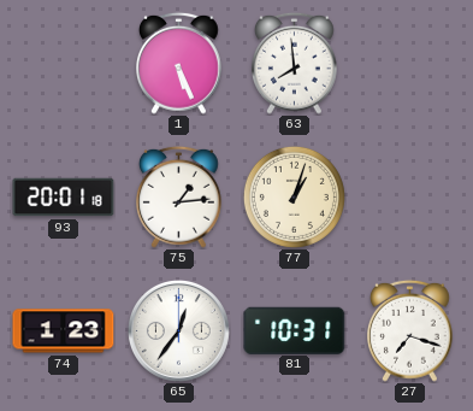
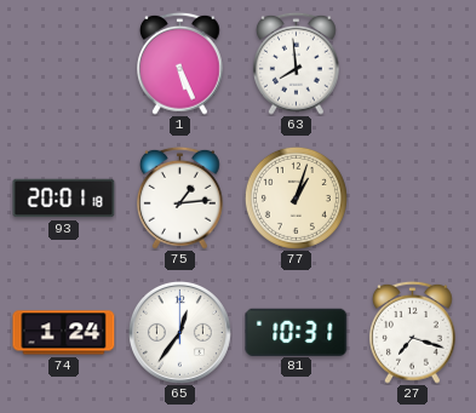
74: 1:23 -> 1:24 (64, 333)
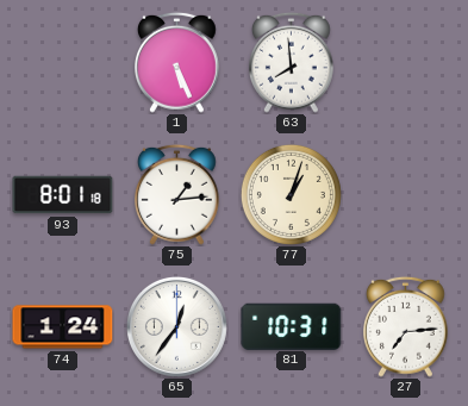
93: 20:01 -> 8:01 (63, 195)
27: 7:18 -> 7:14 (406, 326)
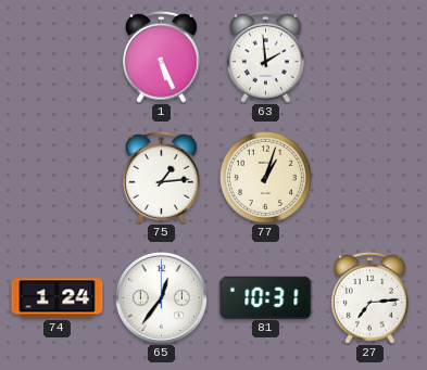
63: 7:59 -> 1:59 (266, 56)
93: 8:01 -> none (63, 195)
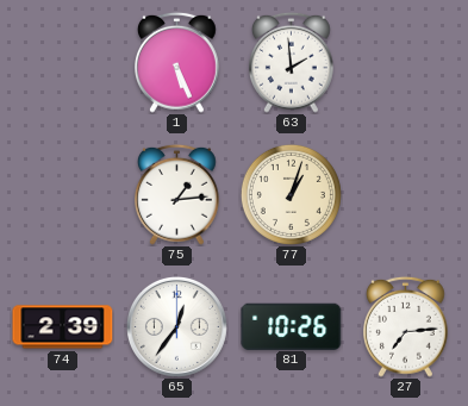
74: 1:24 -> 2:39 (63, 327)
81: 10:31 -> 10:26 (292, 326)
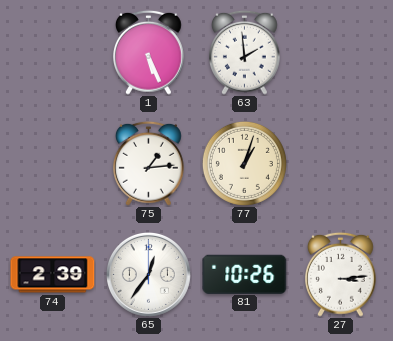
27: 7:14 -> 3:14 (341, 274)
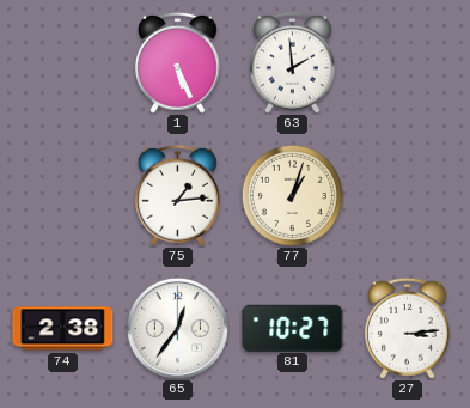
74: 2:39 -> 2:38 (63, 329)
81: 10:26 -> 10:27 (293, 328)
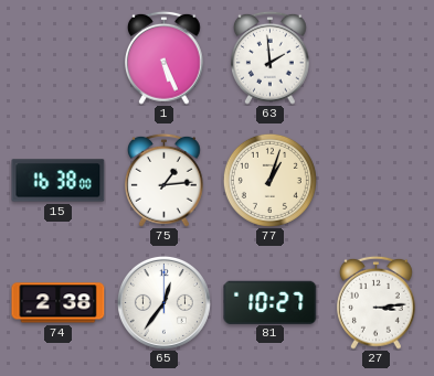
15: none -> 16:38 (59, 181)
